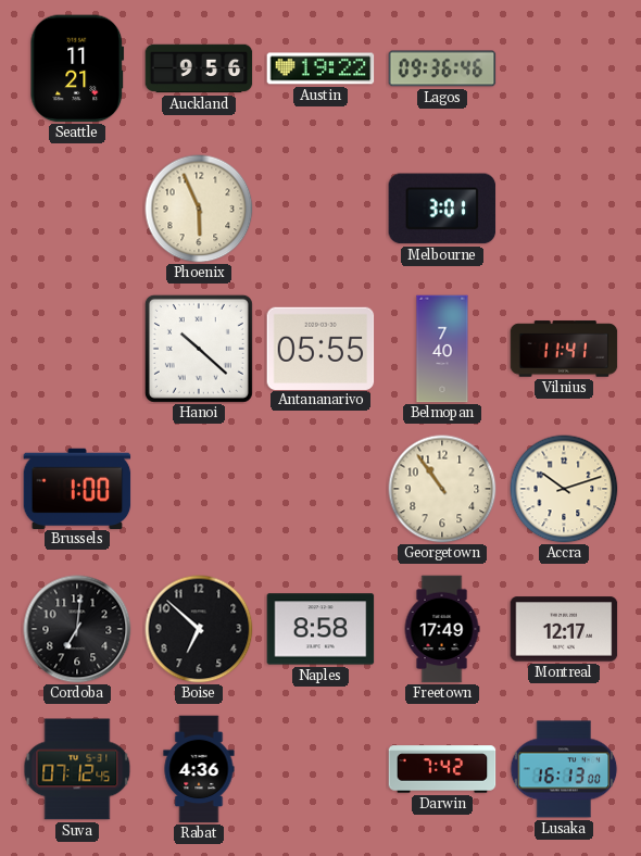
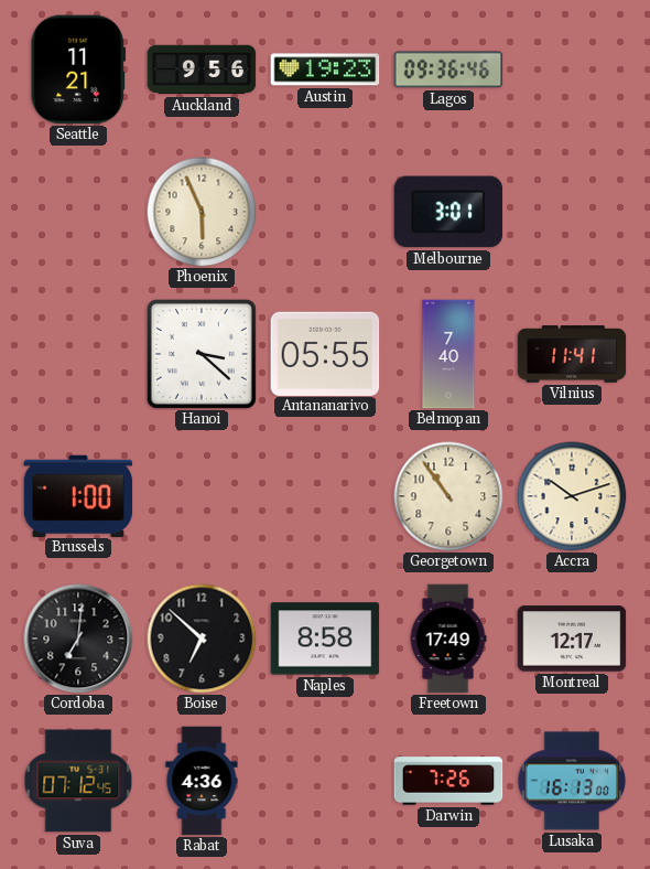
Austin: 19:22 -> 19:23 (325, 69)
Hanoi: 10:22 -> 3:22 (202, 354)
Darwin: 7:42 -> 7:26 (448, 781)
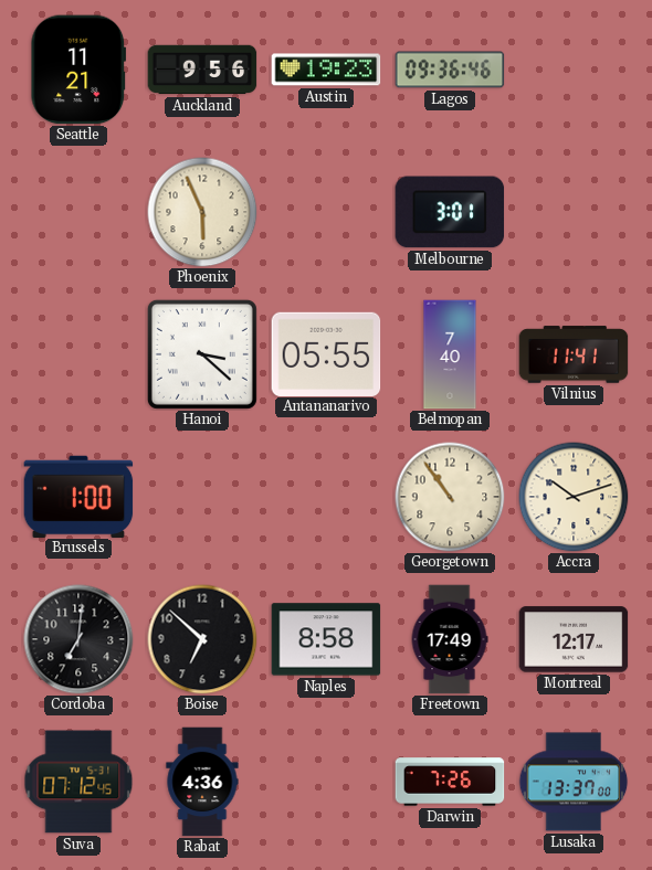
Lusaka: 16:13 -> 13:37 (574, 782)
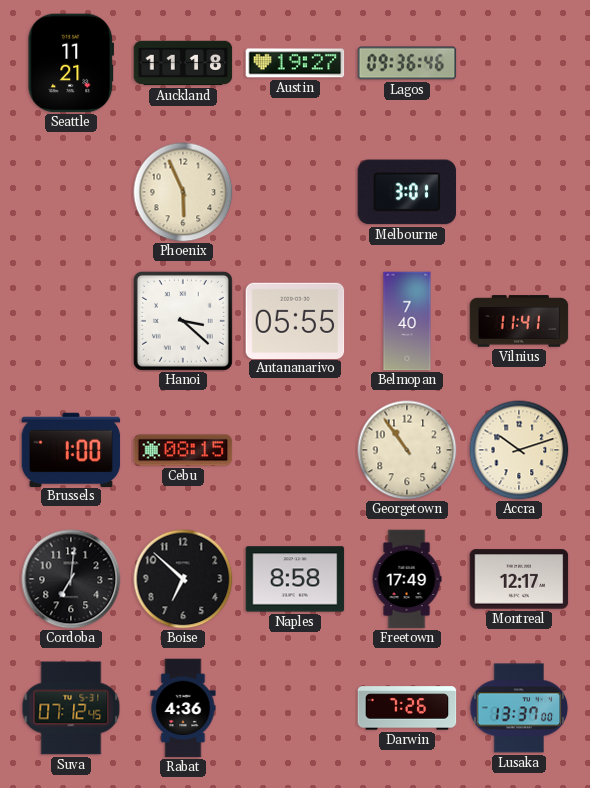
Auckland: 9:56 -> 11:18 (183, 63)
Austin: 19:23 -> 19:27 (295, 63)
Cebu: none -> 08:15 (183, 450)
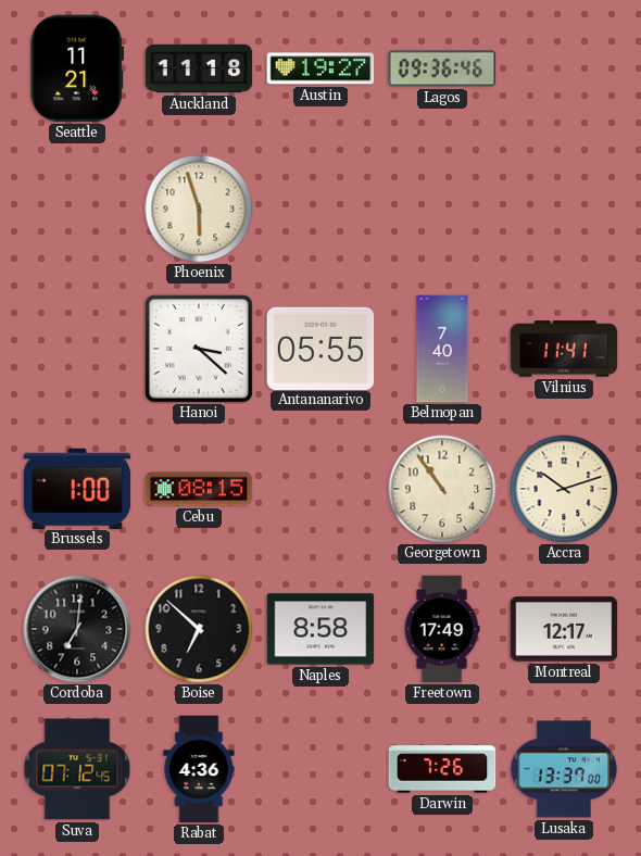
Phoenix: 5:56 -> 5:57 (199, 209)
Melbourne: 3:01 -> none (407, 192)
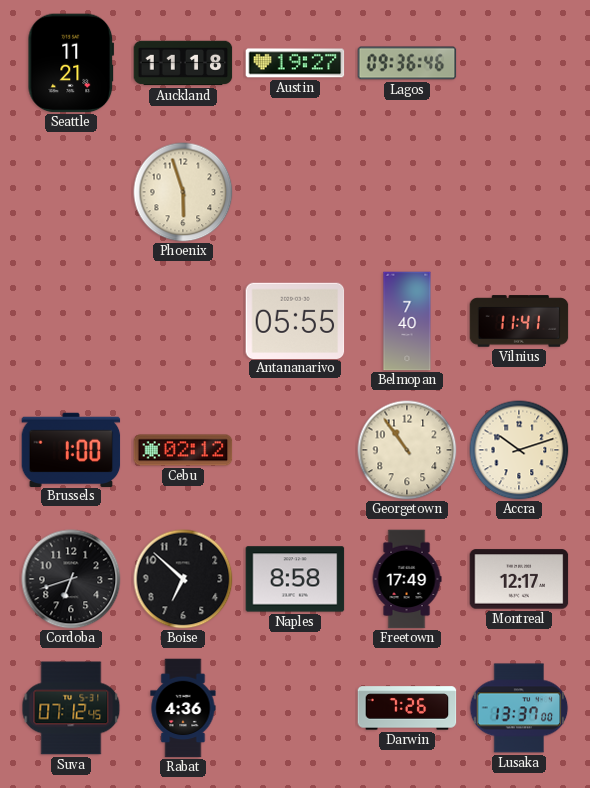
Hanoi: 3:22 -> none (199, 349)
Cebu: 08:15 -> 02:12 (183, 450)
Cordoba: 7:01 -> 6:42 (71, 579)
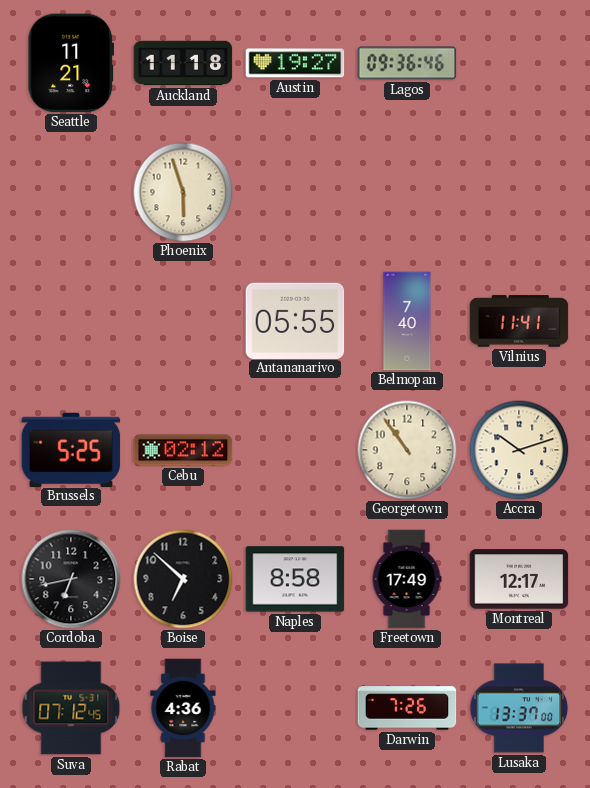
Brussels: 1:00 -> 5:25 (71, 449)
Cordoba: 6:42 -> 6:43 (71, 579)
